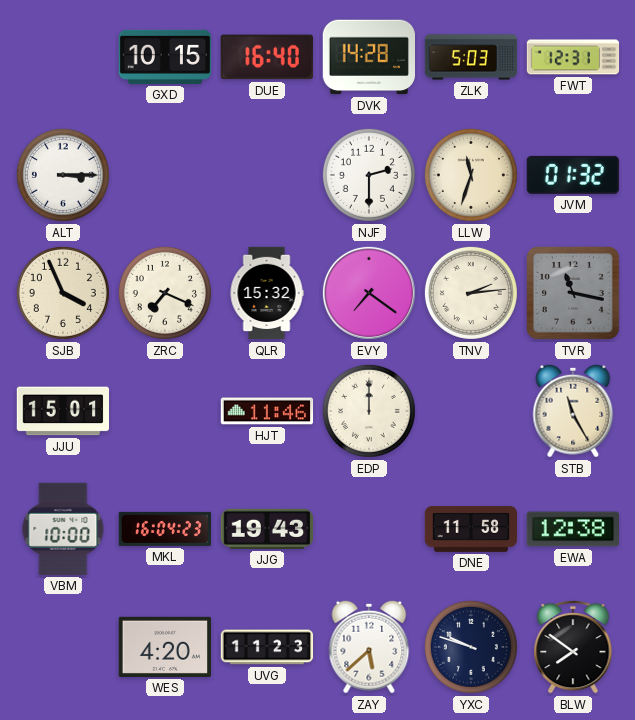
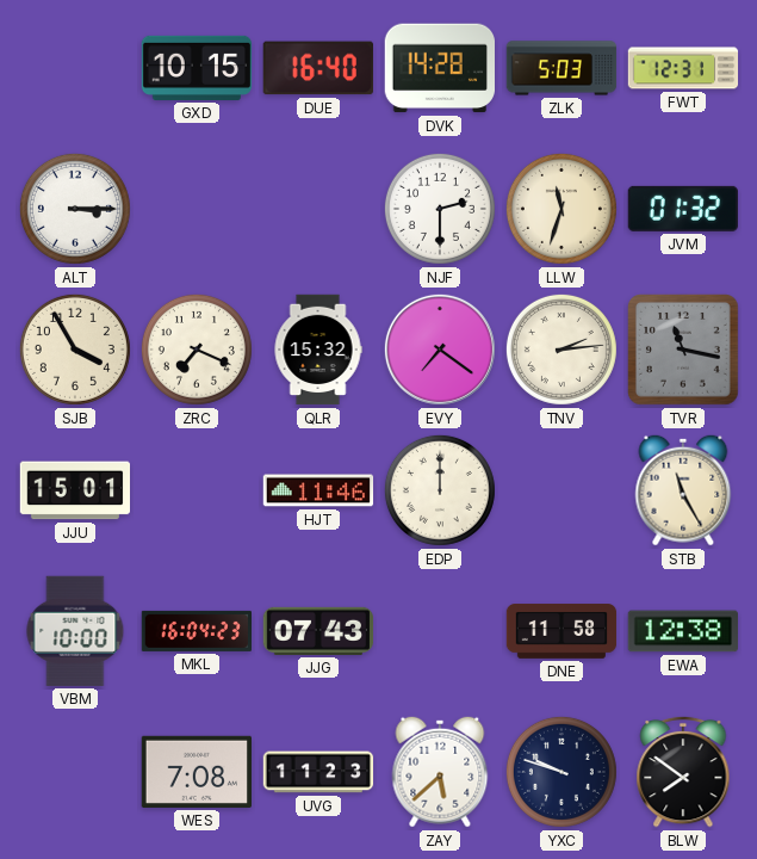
SJB: 3:56 -> 3:55 (75, 350)
JJG: 19:43 -> 07:43 (318, 631)
WES: 4:20 -> 7:08 (196, 772)
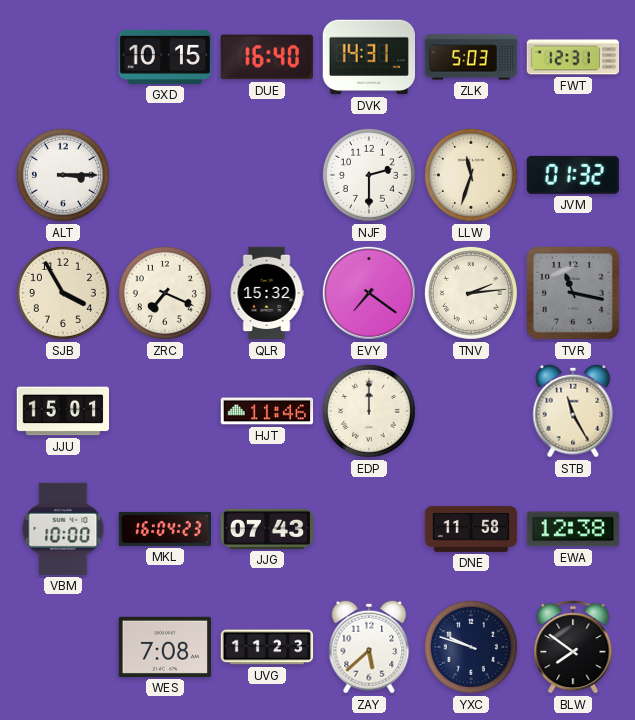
DVK: 14:28 -> 14:31 (368, 57)
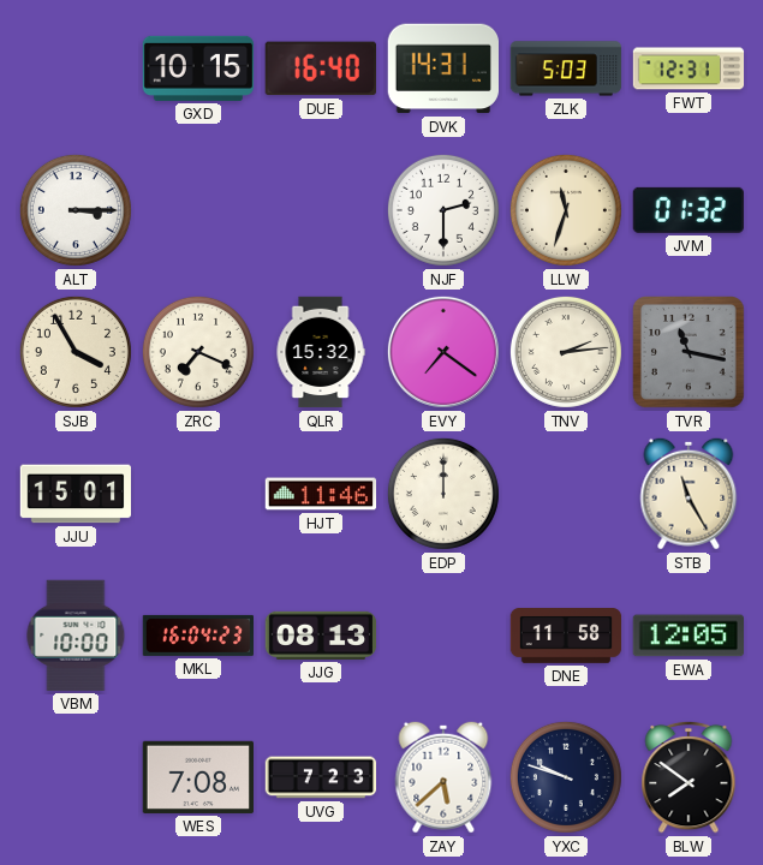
JJG: 07:43 -> 08:13 (321, 636)
EWA: 12:38 -> 12:05 (687, 636)
UVG: 11:23 -> 7:23 (321, 777)
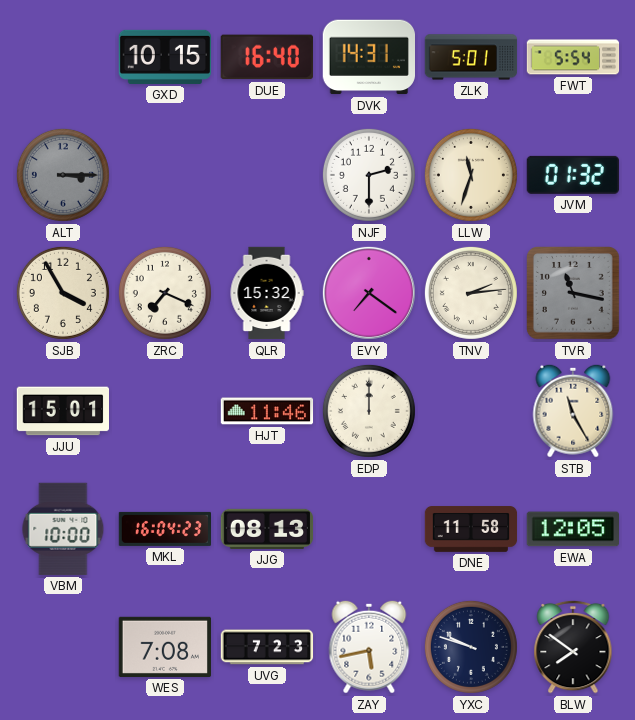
ZLK: 5:03 -> 5:01 (471, 57)
FWT: 12:31 -> 5:54 (573, 57)
ALT dial: white -> grey (63, 175)
ZAY: 5:38 -> 5:43 (369, 647)
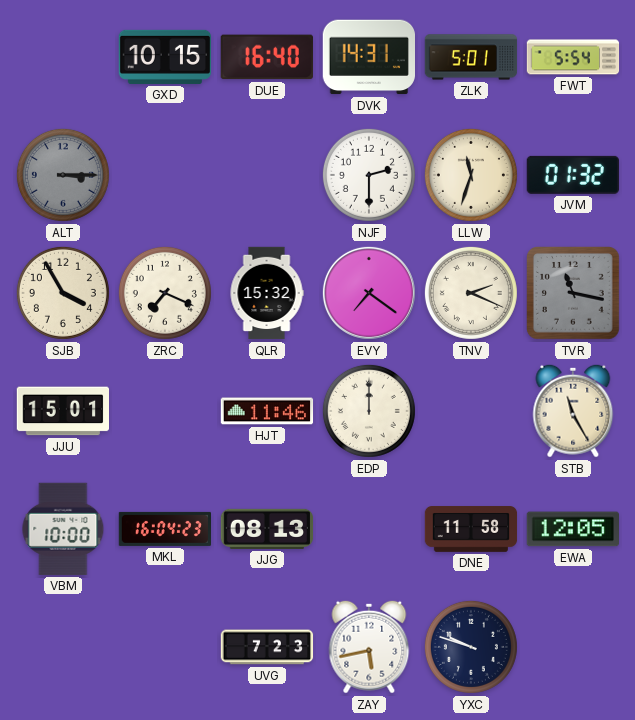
TNV: 2:14 -> 2:19 (471, 293)
WES: 7:08 -> none (164, 647)
BLW: 7:51 -> none (573, 647)
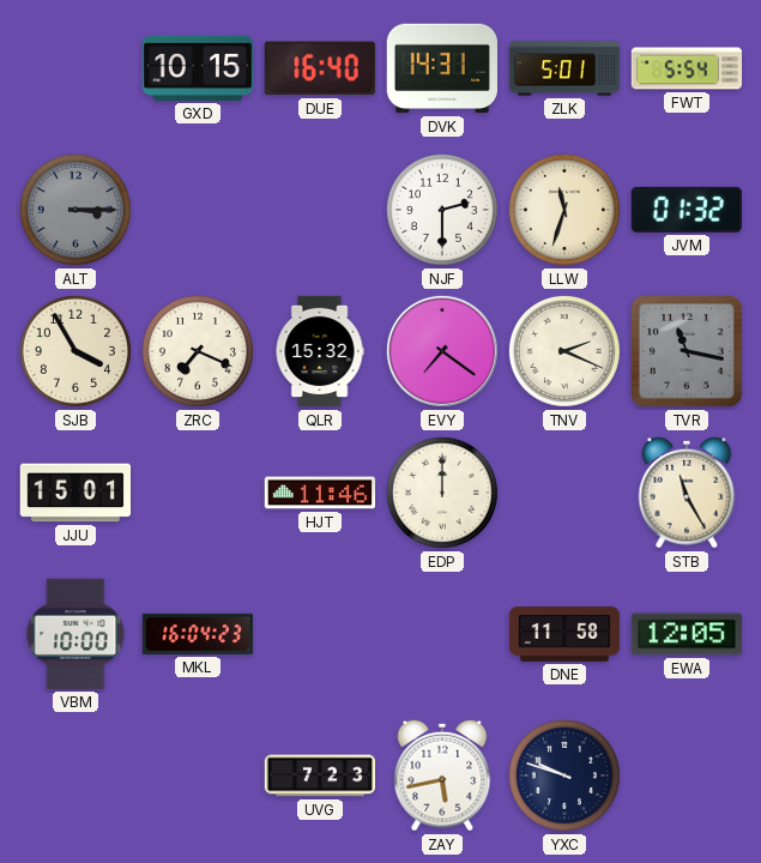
JJG: 08:13 -> none (267, 529)
